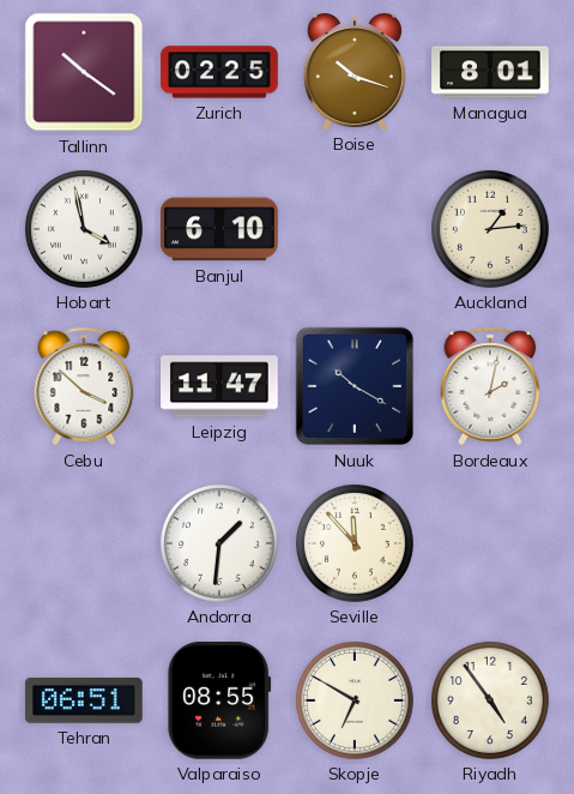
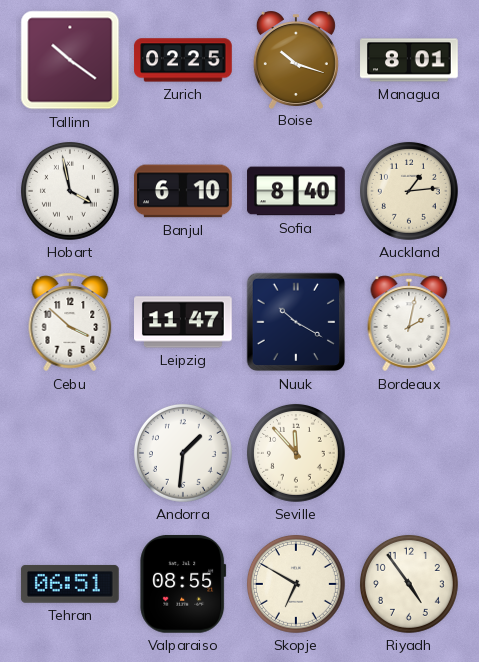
Sofia: none -> 8:40 (296, 191)
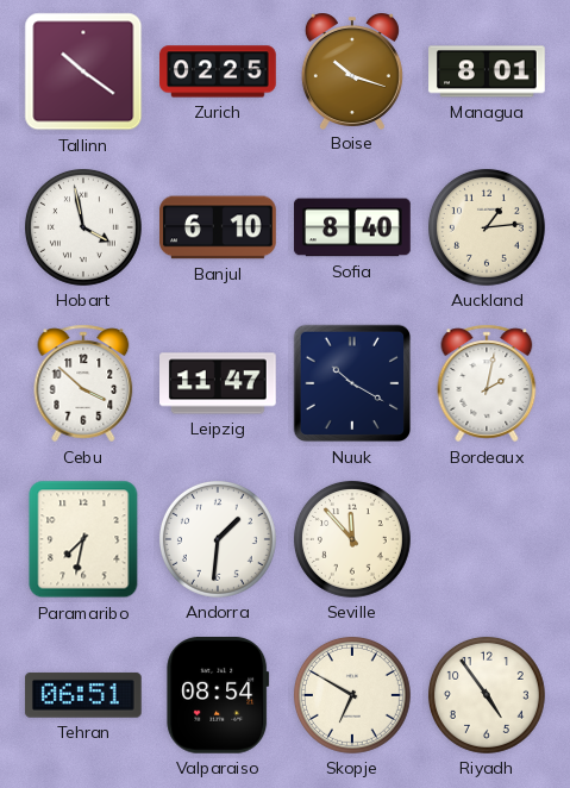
Paramaribo: none -> 7:32 (83, 539)
Valparaiso: 08:55 -> 08:54 (218, 695)
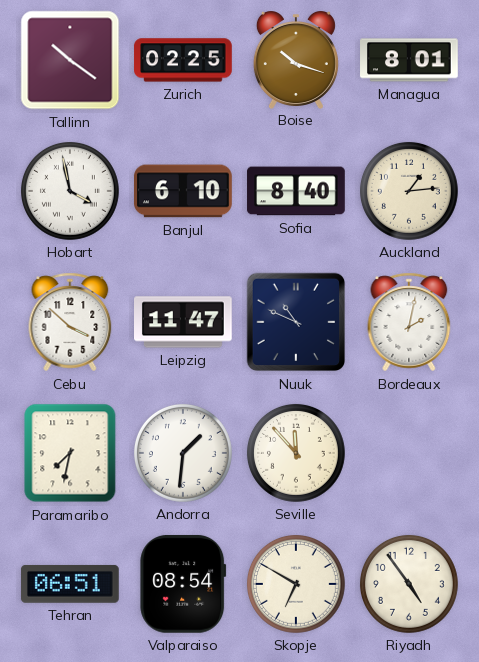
Nuuk: 10:20 -> 10:49 (296, 322)
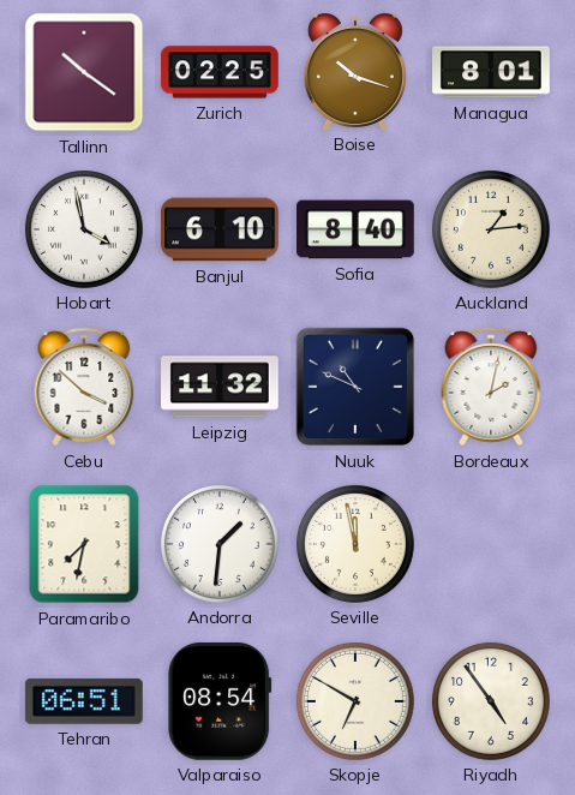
Leipzig: 11:47 -> 11:32 (221, 387)
Seville: 11:53 -> 11:58 (355, 544)
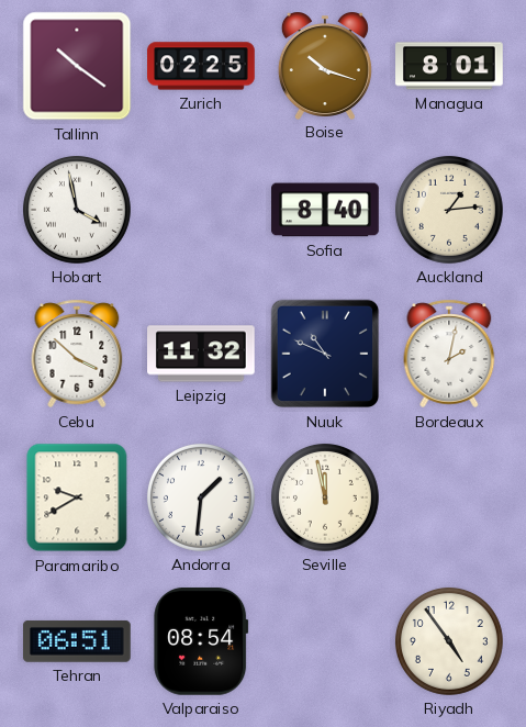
Banjul: 6:10 -> none (221, 229)
Paramaribo: 7:32 -> 9:40 (77, 497)
Skopje: 6:50 -> none (355, 701)
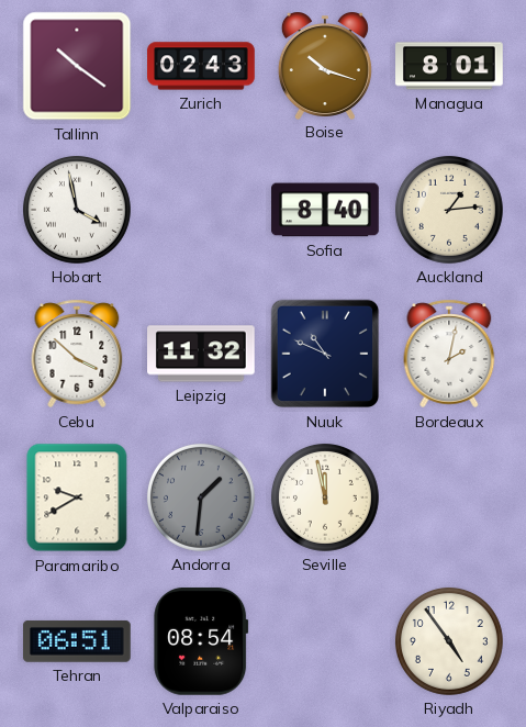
Zurich: 02:25 -> 02:43 (201, 66)
Andorra dial: white -> grey (201, 497)
